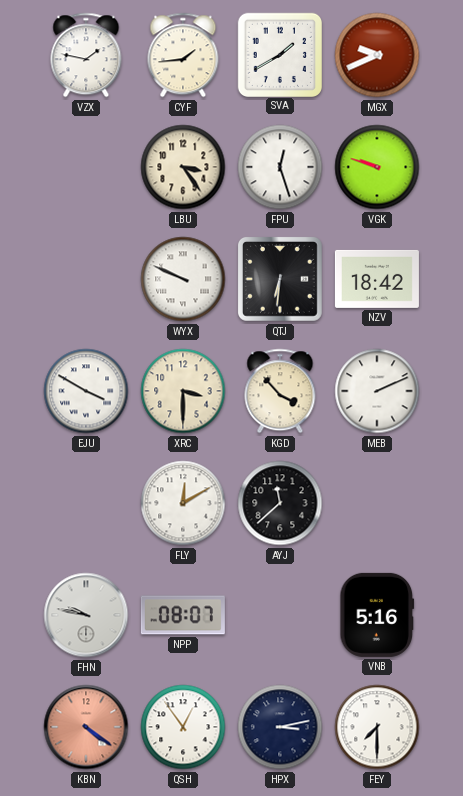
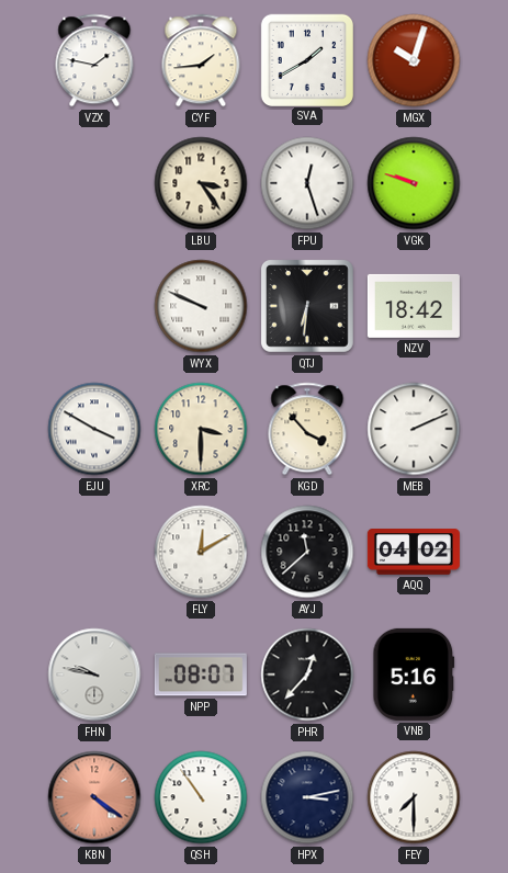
MGX: 9:41 -> 10:03 (414, 60)
AQQ: none -> 04:02 (414, 552)
PHR: none -> 12:37 (307, 674)
QSH: 12:54 -> 10:54 (201, 797)
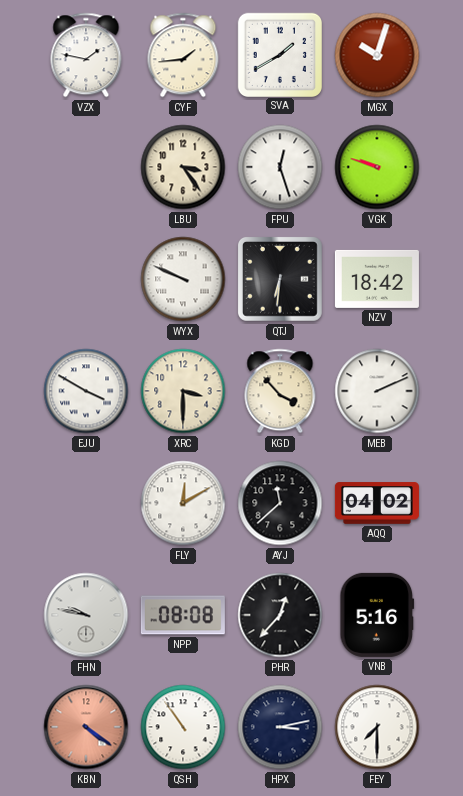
NPP: 08:07 -> 08:08 (183, 615)
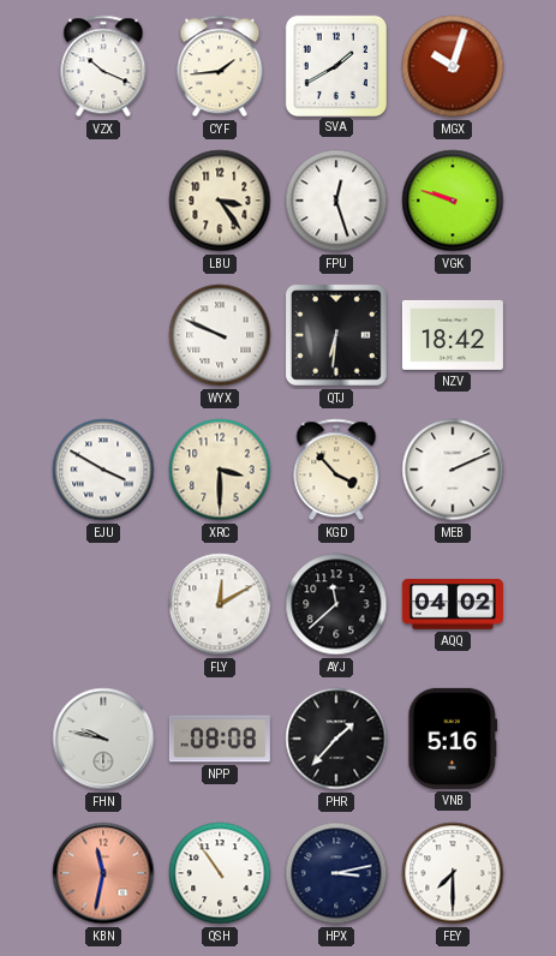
VZX: 1:47 -> 10:19 (103, 66)
PHR: 12:37 -> 1:37 (336, 739)
KBN: 4:21 -> 11:32 (103, 873)
